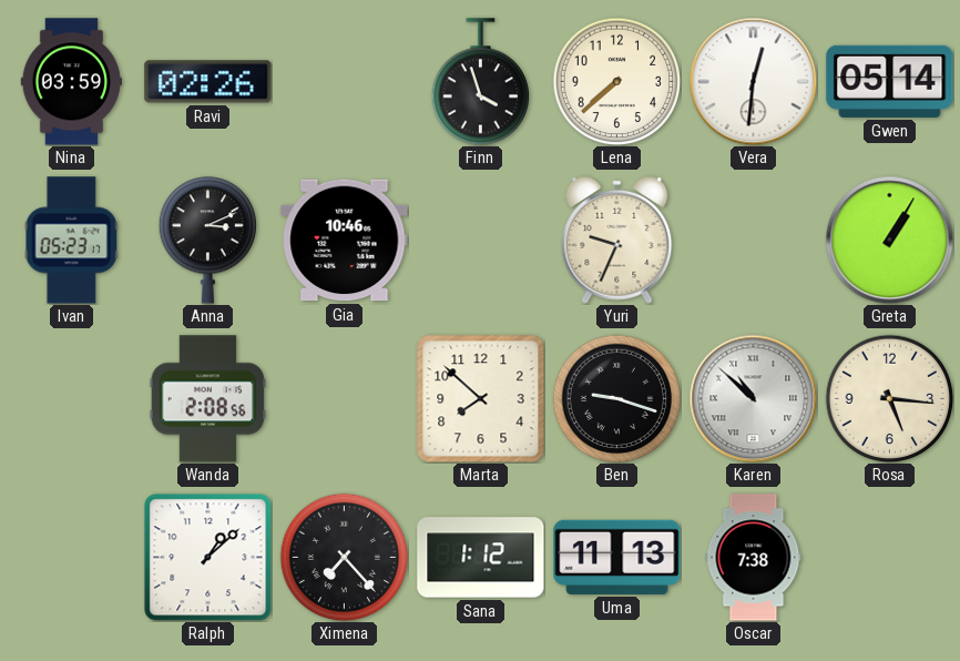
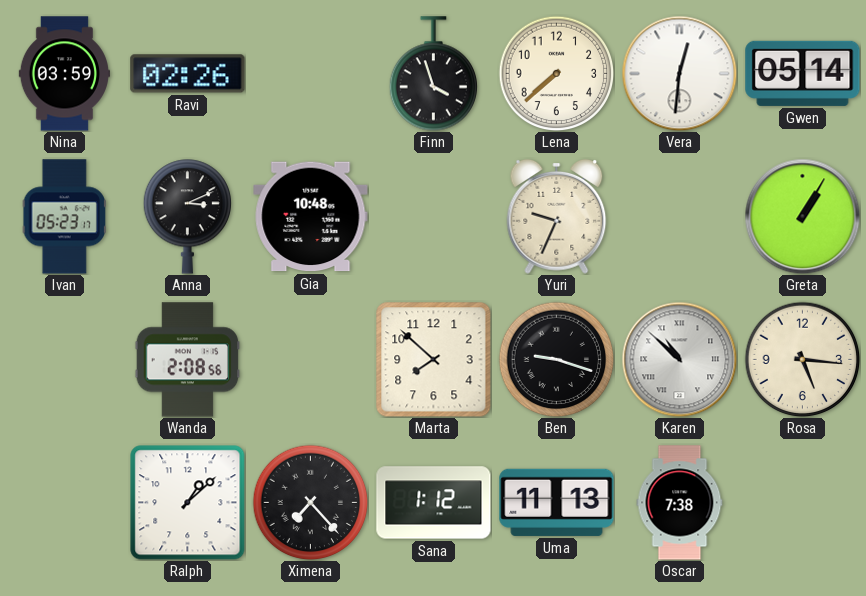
Gia: 10:46 -> 10:48 (311, 217)
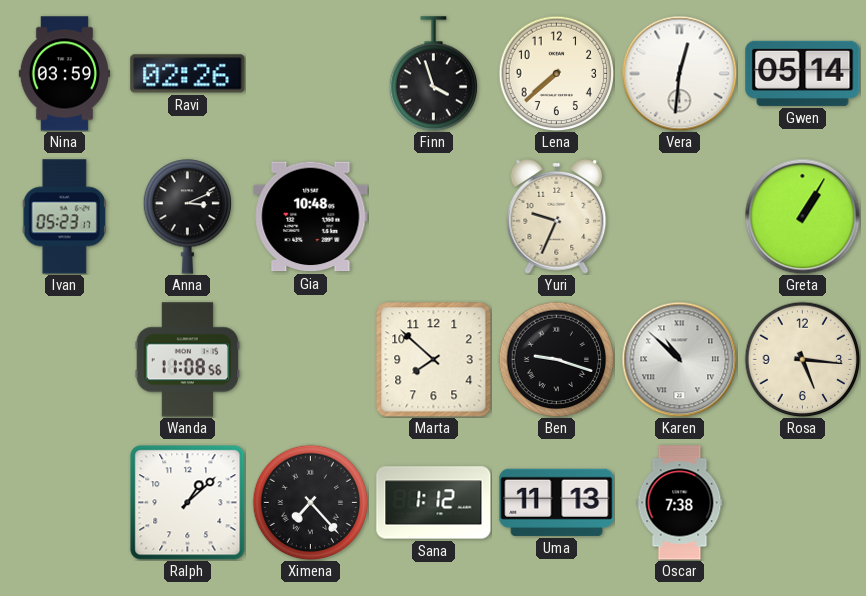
Wanda: 2:08 -> 11:08 (188, 360)
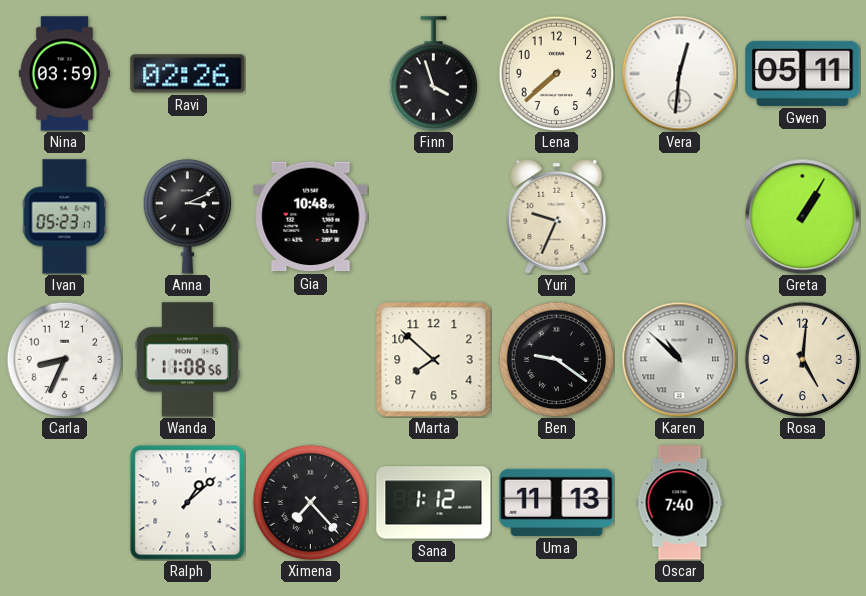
Gwen: 05:14 -> 05:11 (803, 73)
Carla: none -> 8:34 (64, 359)
Ben: 9:18 -> 9:21 (556, 359)
Rosa: 5:16 -> 5:01 (802, 359)
Oscar: 7:38 -> 7:40 (680, 503)
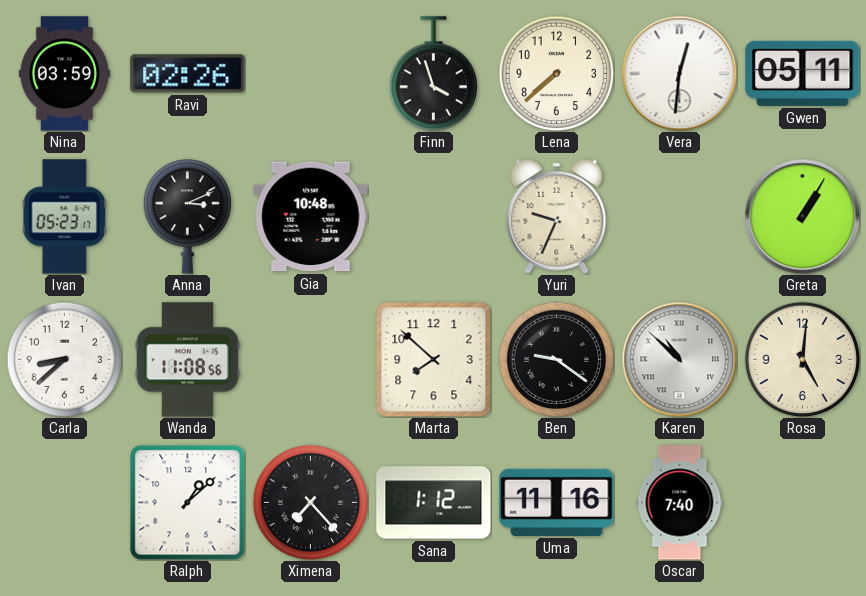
Carla: 8:34 -> 8:38 (64, 359)
Uma: 11:13 -> 11:16 (557, 502)
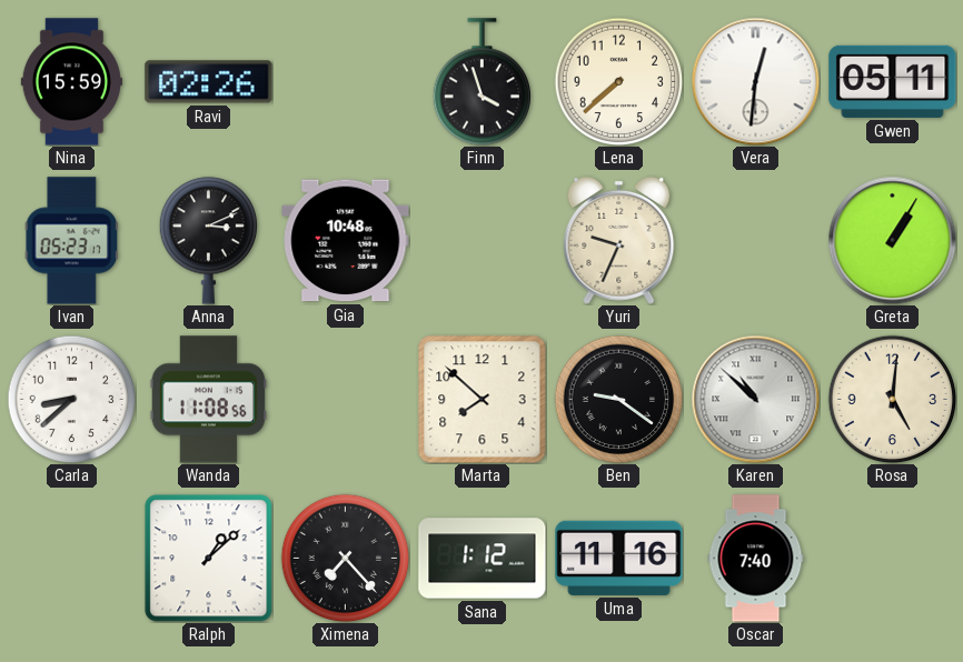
Nina: 03:59 -> 15:59 (71, 82)
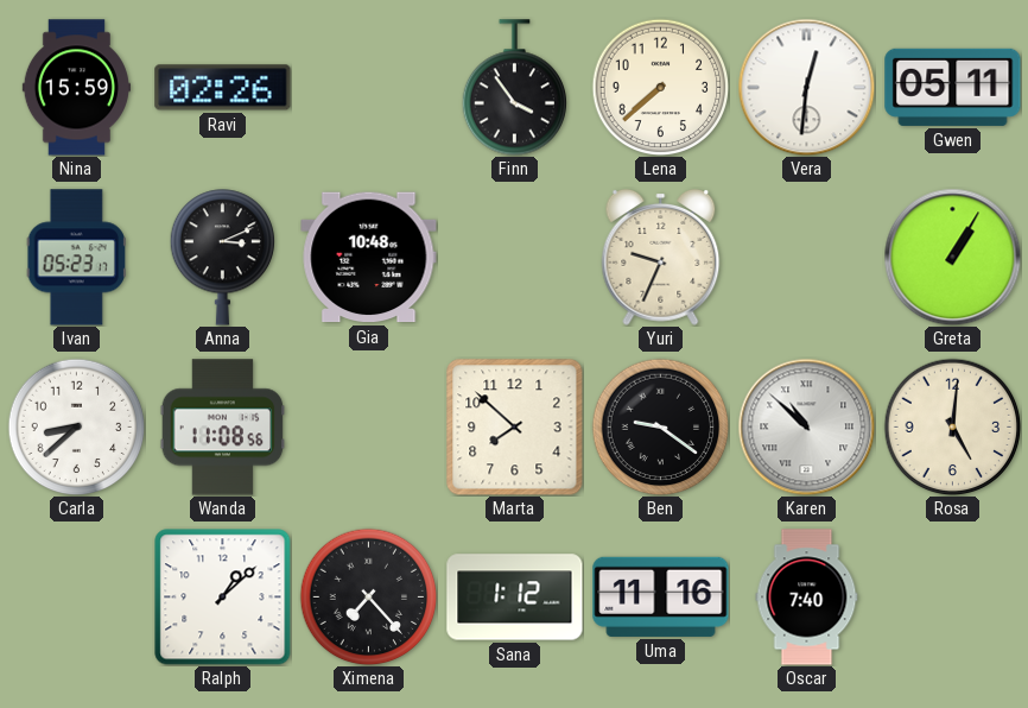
Finn: 3:57 -> 3:54 (514, 88)
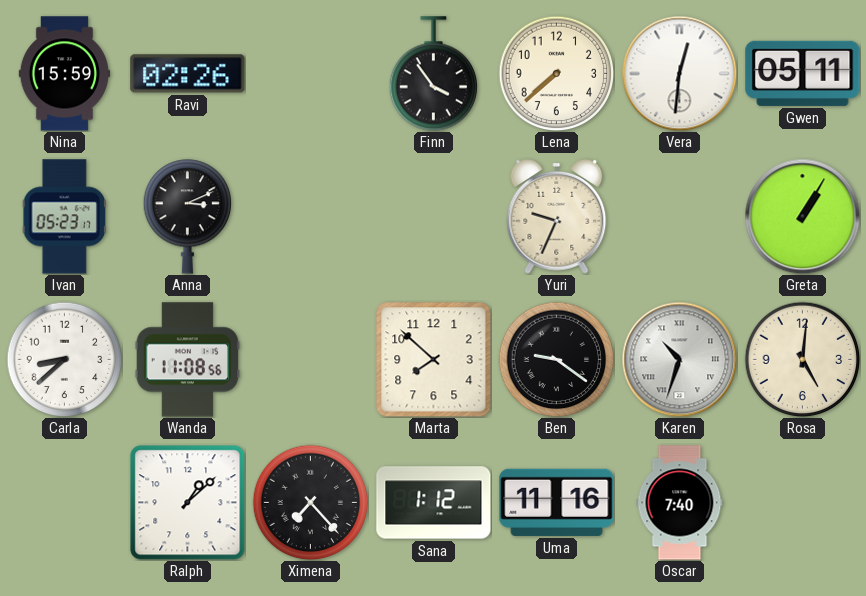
Gia: 10:48 -> none (369, 258)
Karen: 10:52 -> 10:33 (679, 359)
